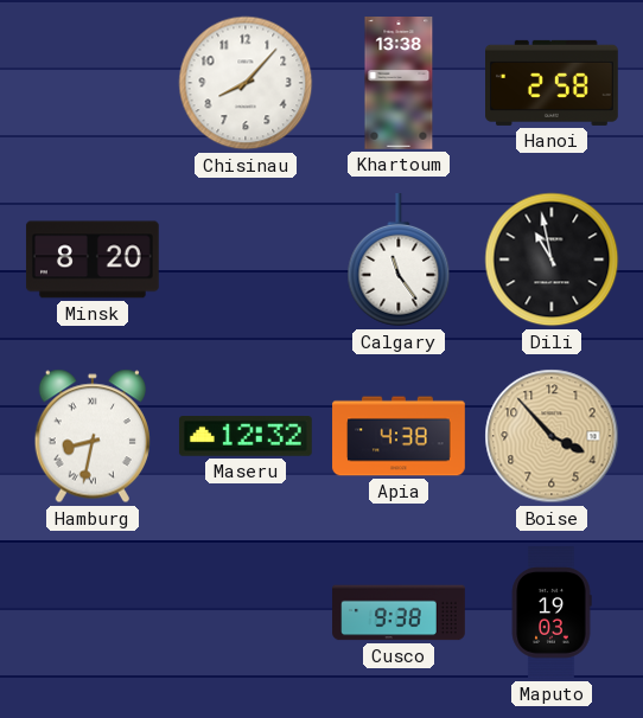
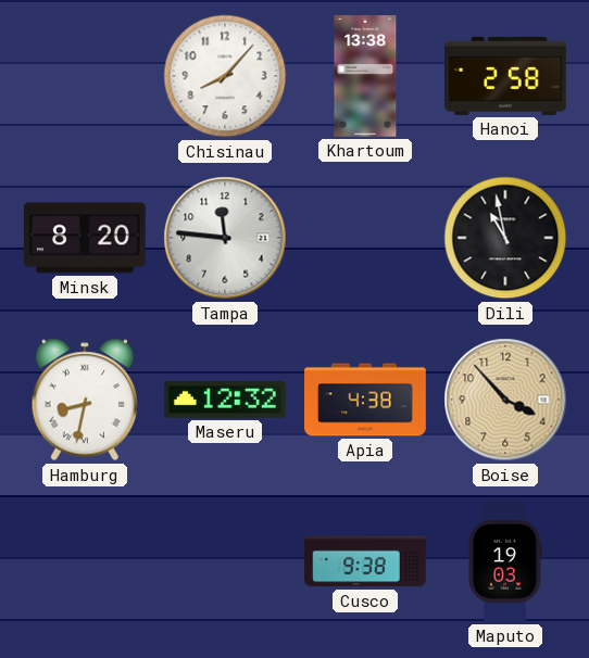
Tampa: none -> 11:46 (225, 238)
Calgary: 11:24 -> none (399, 261)
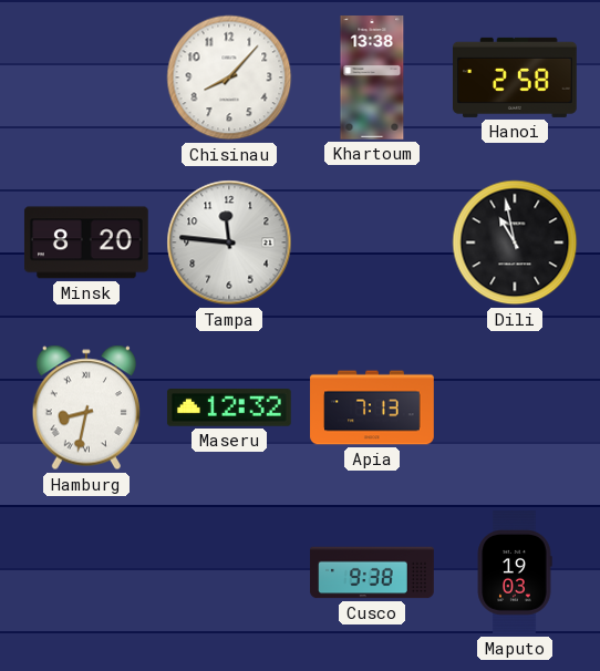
Apia: 4:38 -> 7:13 (372, 407)
Boise: 3:53 -> none (505, 400)
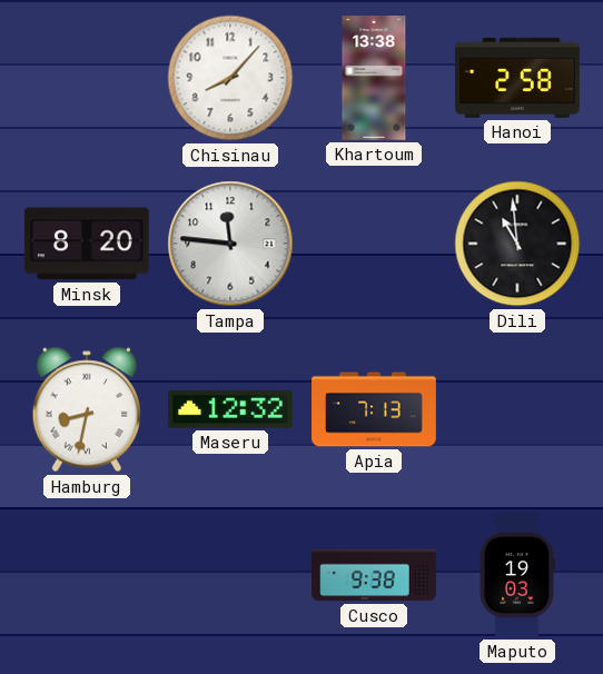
Dili: 10:58 -> 10:59 (517, 244)
